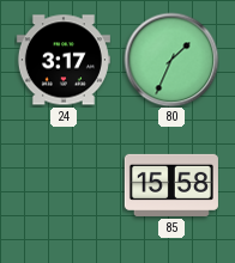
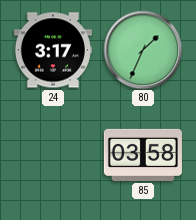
85: 15:58 -> 03:58 (143, 155)
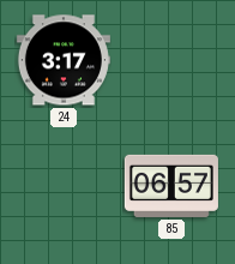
80: 1:34 -> none (143, 50)
85: 03:58 -> 06:57 (171, 186)
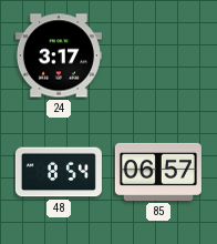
48: none -> 8:54 (59, 172)
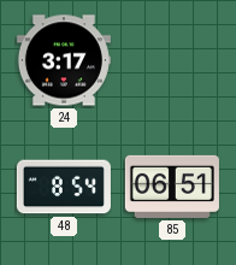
85: 06:57 -> 06:51 (172, 187)
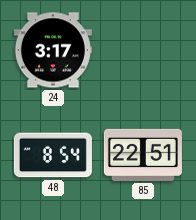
85: 06:51 -> 22:51 (143, 155)
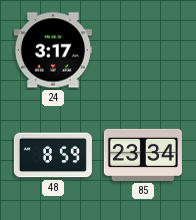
48: 8:54 -> 8:59 (53, 155)
85: 22:51 -> 23:34 (143, 155)
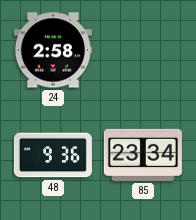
24: 3:17 -> 2:58 (53, 50)
48: 8:59 -> 9:36 (53, 155)
